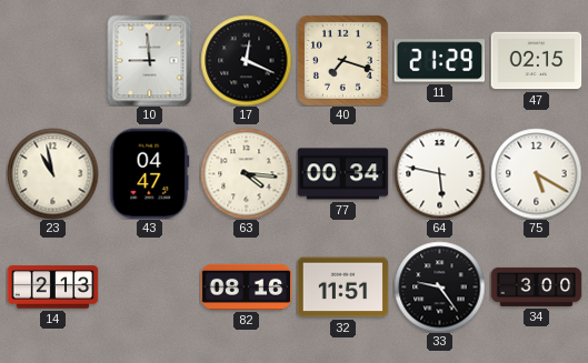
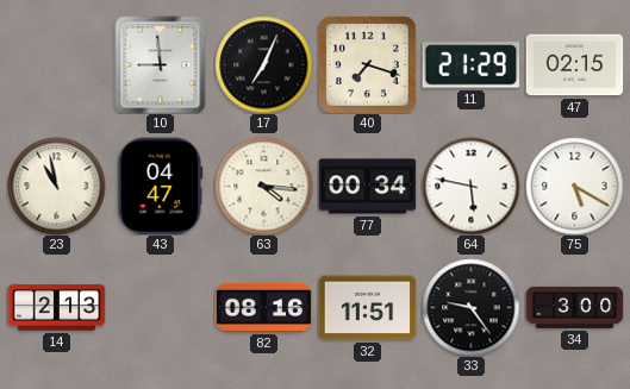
17: 12:19 -> 7:04 (263, 64)
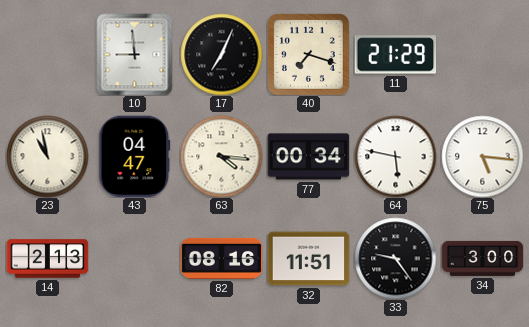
47: 02:15 -> none (574, 65)
75: 5:20 -> 5:16 (482, 156)
